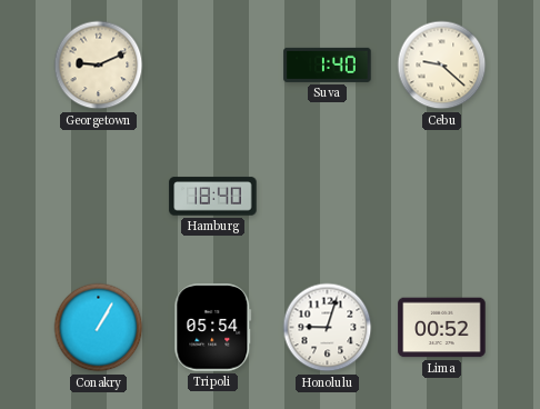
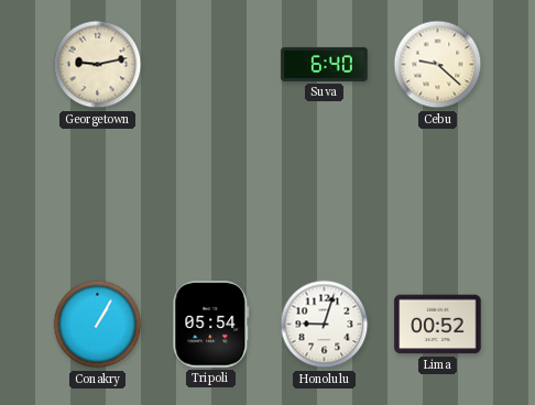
Georgetown: 9:11 -> 9:13 (98, 65)
Suva: 1:40 -> 6:40 (325, 64)
Hamburg: 18:40 -> none (213, 197)
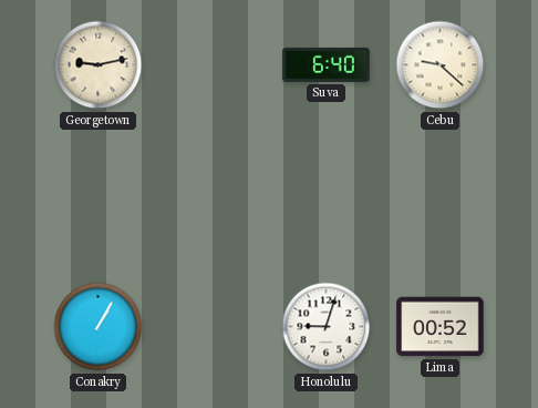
Tripoli: 05:54 -> none (211, 325)
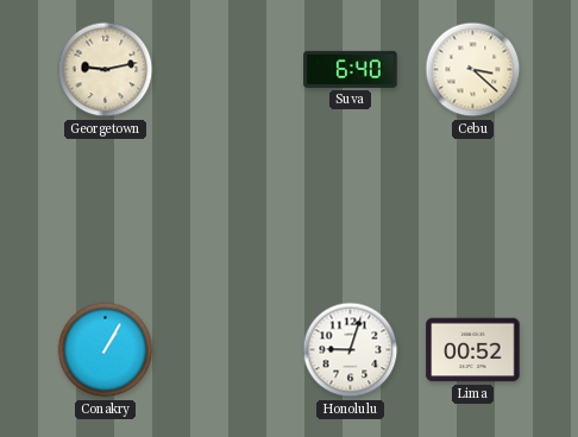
Cebu: 9:22 -> 3:22 (473, 70)
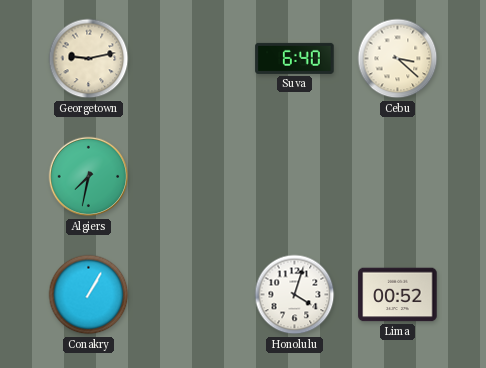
Algiers: none -> 7:32 (89, 177)
Honolulu: 9:03 -> 4:03 (295, 295)
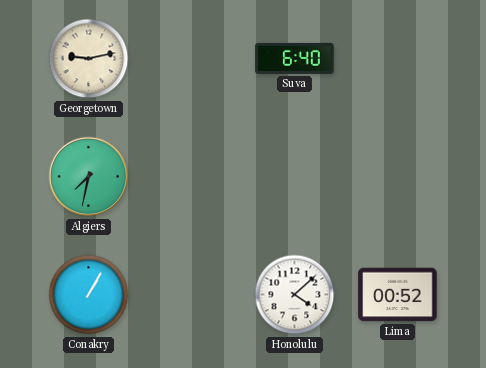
Cebu: 3:22 -> none (398, 59)
Honolulu: 4:03 -> 4:08 (295, 295)
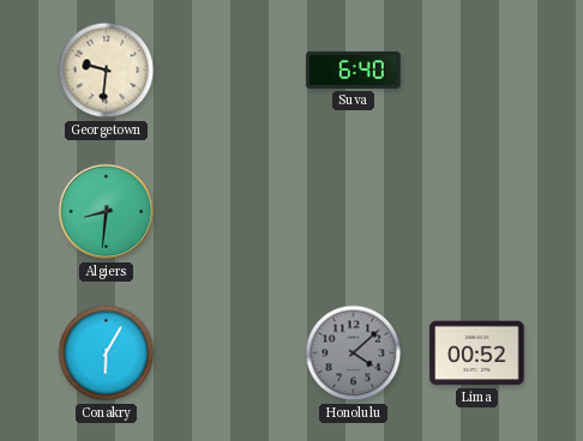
Georgetown: 9:13 -> 9:31 (107, 71)
Algiers: 7:32 -> 8:31 (107, 212)
Conakry: 1:05 -> 6:05 (107, 354)
Honolulu dial: white -> grey (354, 354)
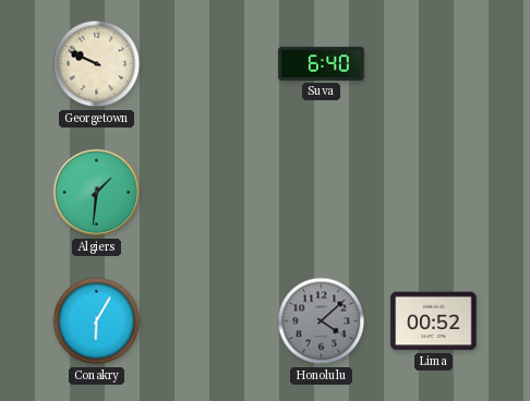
Georgetown: 9:31 -> 9:49 (97, 64)
Algiers: 8:31 -> 1:31 (97, 193)
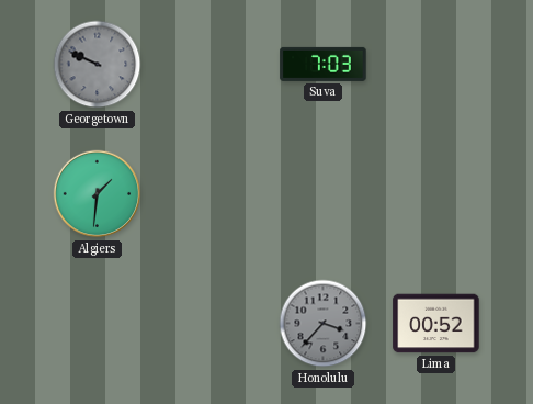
Georgetown dial: cream -> grey (98, 65)
Suva: 6:40 -> 7:03 (324, 64)
Conakry: 6:05 -> none (97, 321)
Honolulu: 4:08 -> 3:37 (324, 324)
